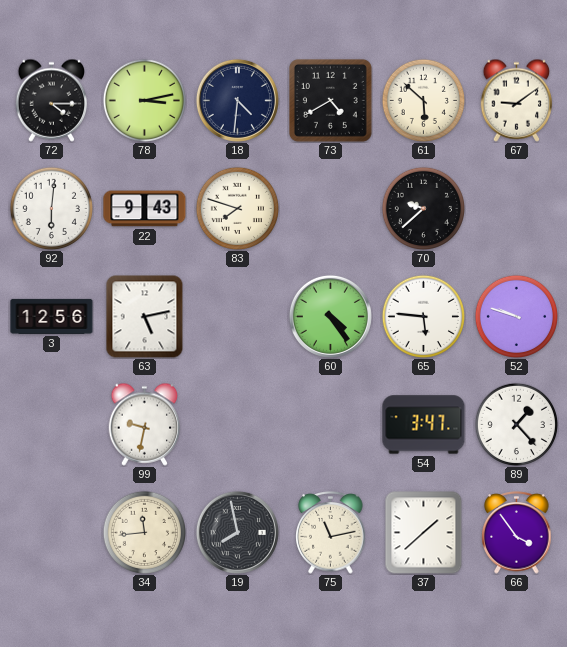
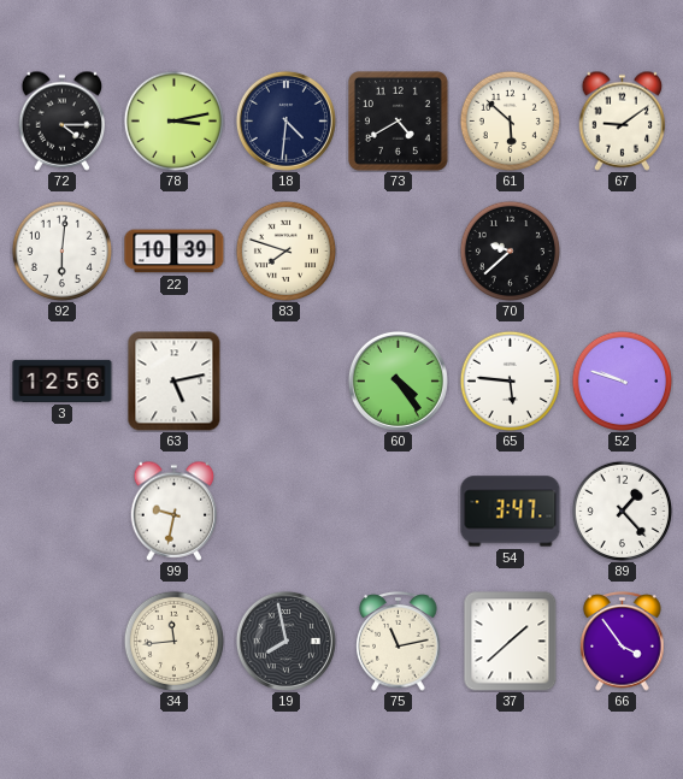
22: 9:43 -> 10:39 (175, 252)
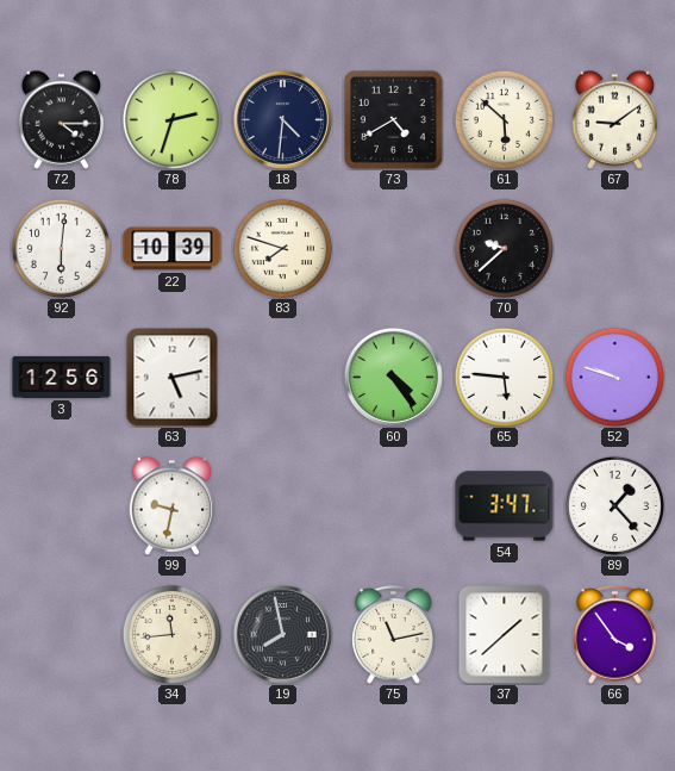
78: 3:13 -> 2:33 (171, 119)
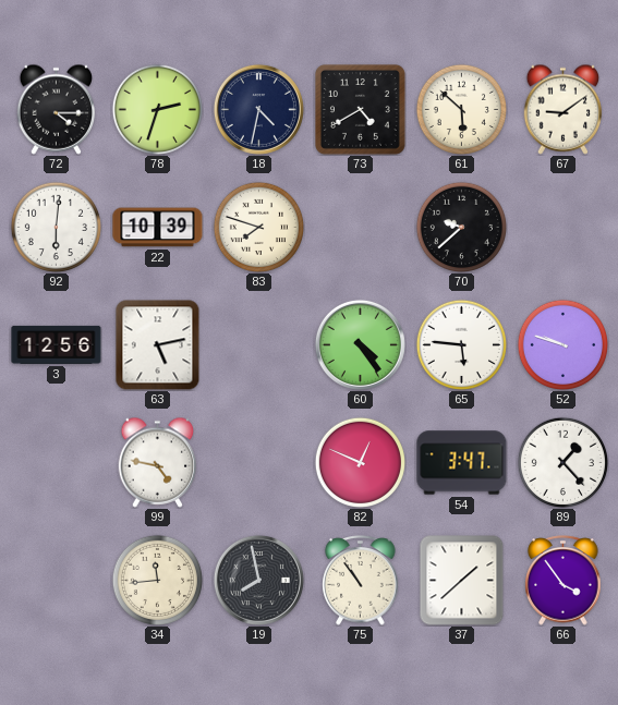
18: 4:31 -> 4:32 (258, 109)
99: 9:32 -> 4:47 (158, 462)
82: none -> 12:49 (360, 462)
75: 11:13 -> 10:54 (361, 581)
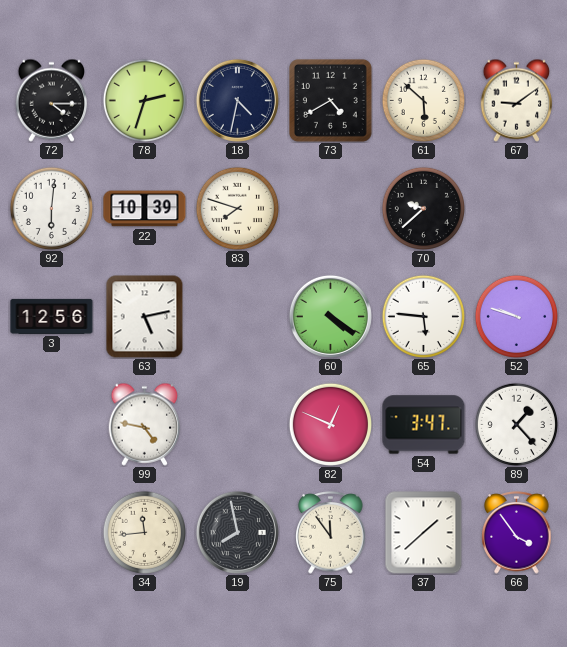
60: 4:24 -> 4:21 (330, 316)
75: 10:54 -> 11:54 (331, 533)
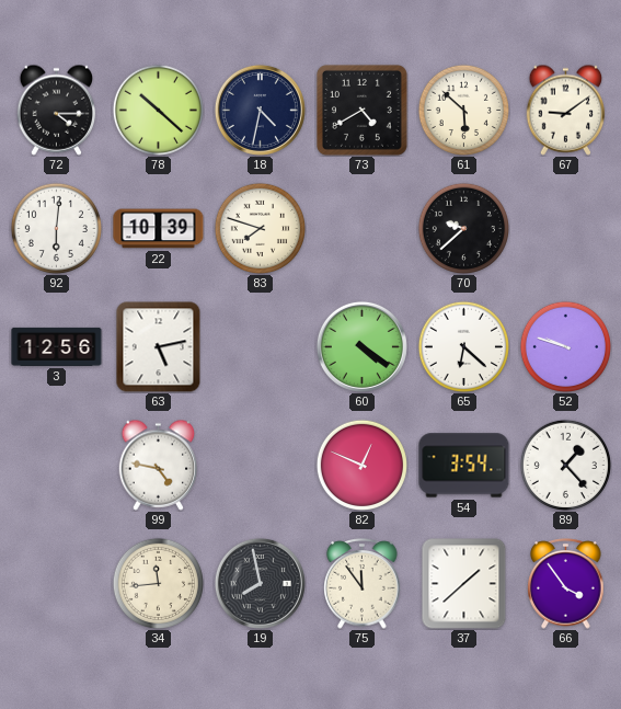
78: 2:33 -> 10:22 (158, 110)
65: 5:46 -> 6:22 (463, 346)
54: 3:47 -> 3:54 (464, 466)
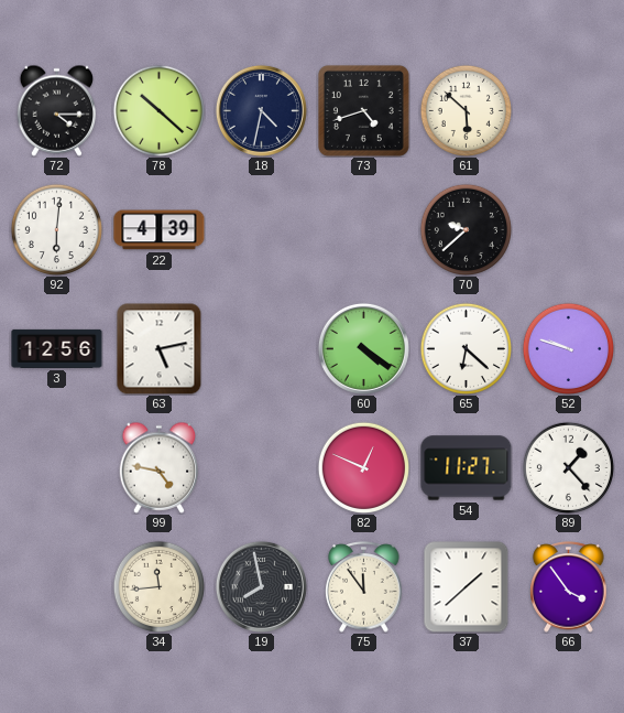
73: 4:40 -> 4:42 (363, 110)
67: 9:09 -> none (566, 110)
22: 10:39 -> 4:39 (160, 230)
83: 7:48 -> none (260, 228)
54: 3:54 -> 11:27 (467, 468)
